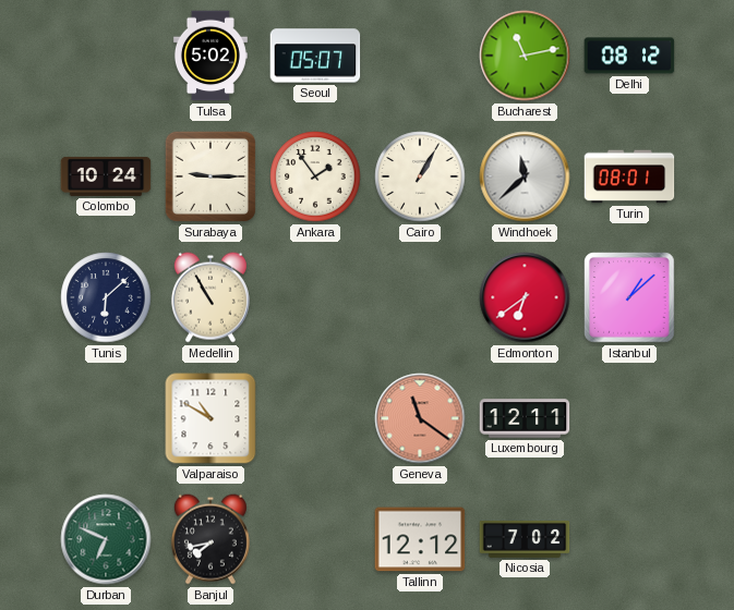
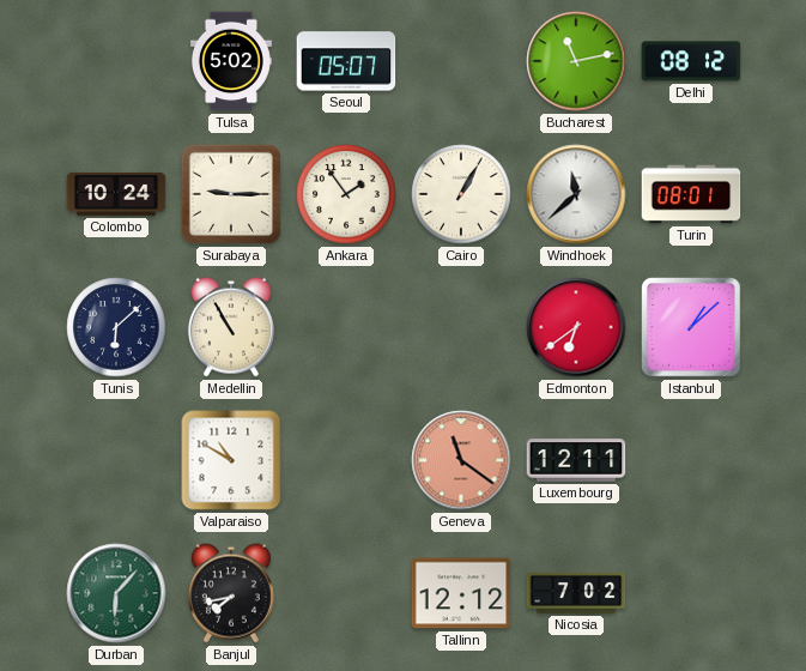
Durban: 6:49 -> 6:07 (116, 593)
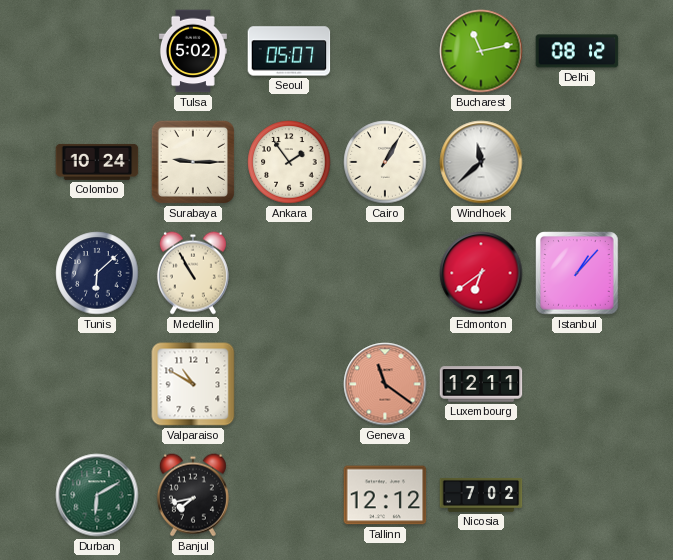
Turin: 08:01 -> none (691, 194)
Istanbul: 1:08 -> 1:07 (577, 273)
Durban: 6:07 -> 6:10 (97, 495)
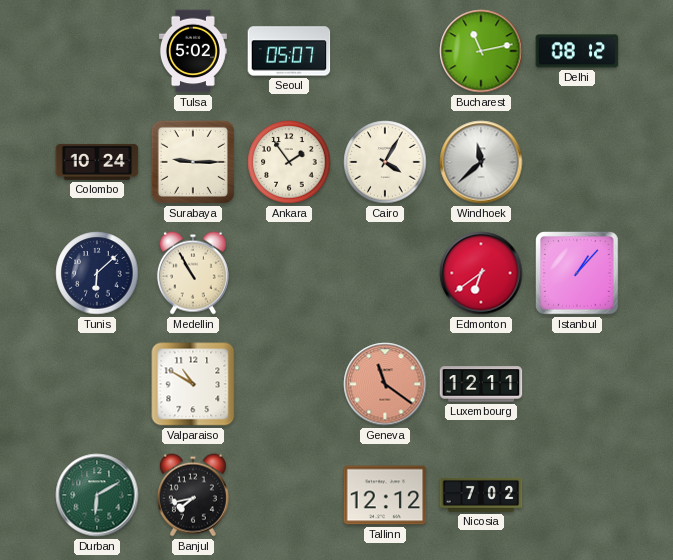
Cairo: 1:05 -> 4:05 (385, 162)
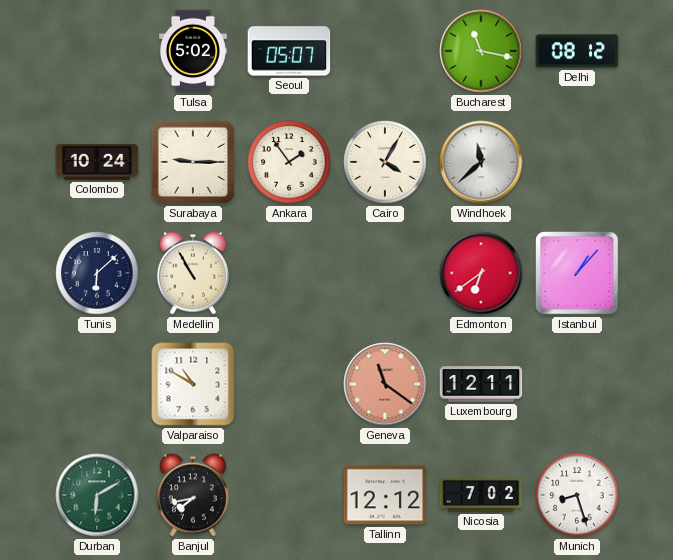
Bucharest: 11:13 -> 11:17 (481, 51)
Munich: none -> 8:27 (577, 495)
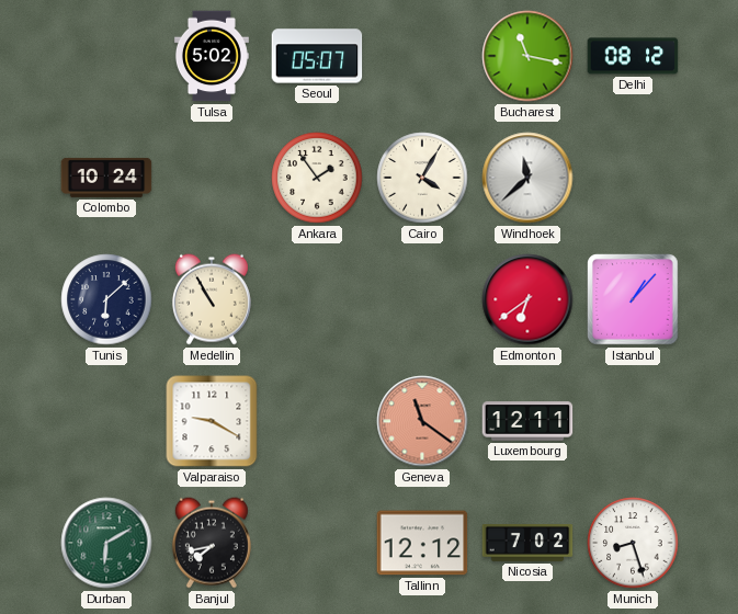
Surabaya: 9:15 -> none (193, 162)
Valparaiso: 10:50 -> 9:20 (212, 421)
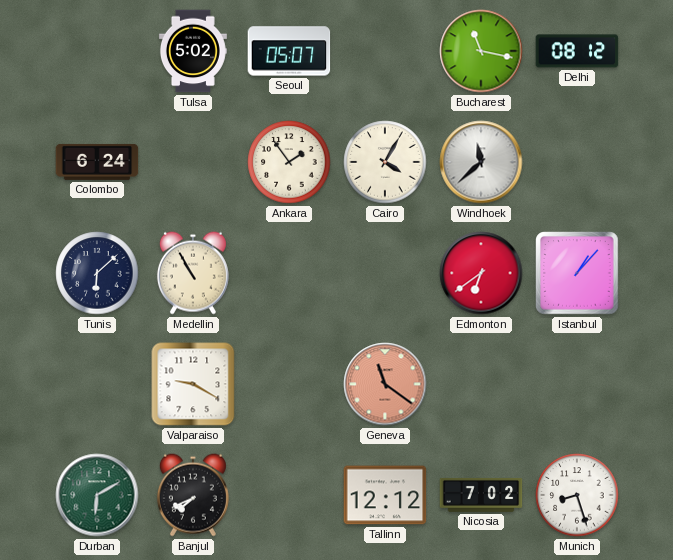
Colombo: 10:24 -> 6:24 (97, 162)
Luxembourg: 12:11 -> none (527, 421)
Banjul: 7:43 -> 7:41 (193, 495)
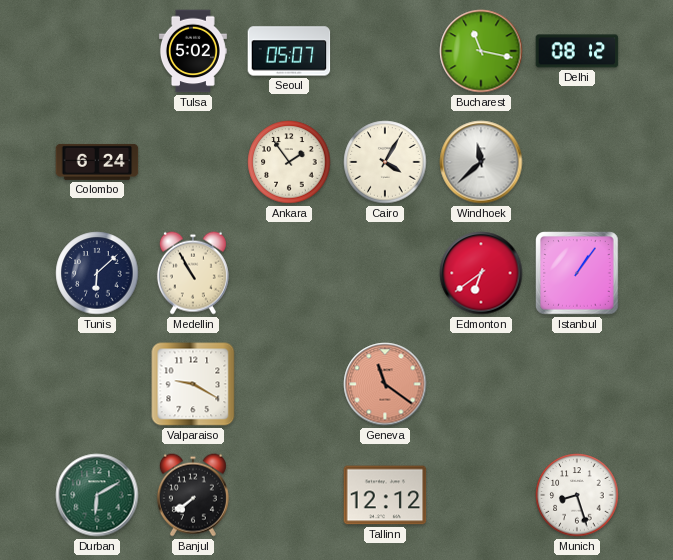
Istanbul: 1:07 -> 1:06 (577, 273)
Banjul: 7:41 -> 7:39 (193, 495)
Nicosia: 7:02 -> none (481, 495)
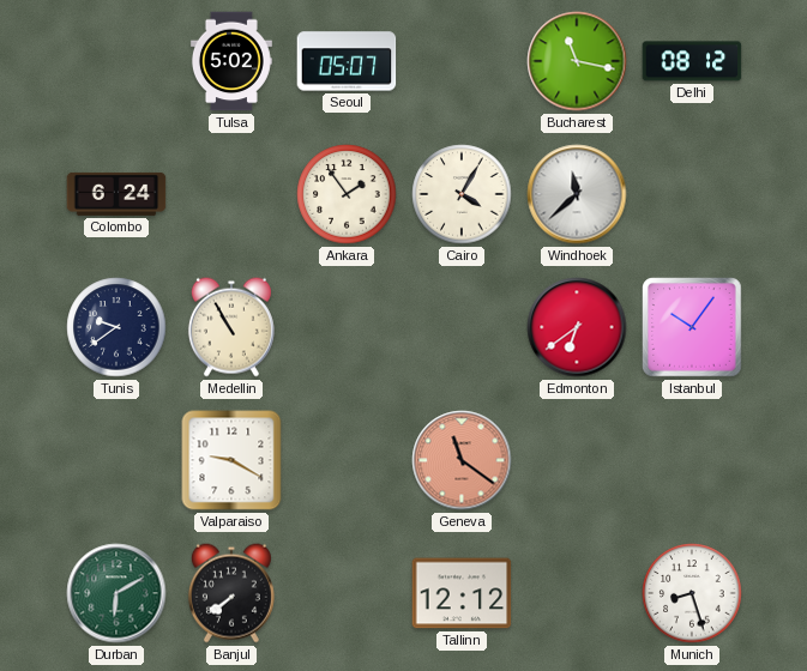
Tunis: 6:08 -> 9:39 (116, 327)
Istanbul: 1:06 -> 10:06 (692, 327)
